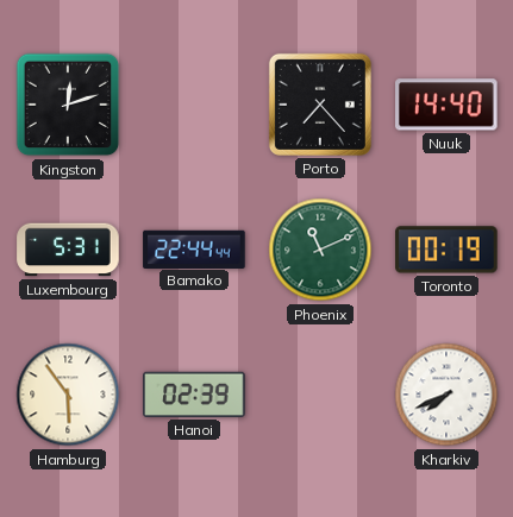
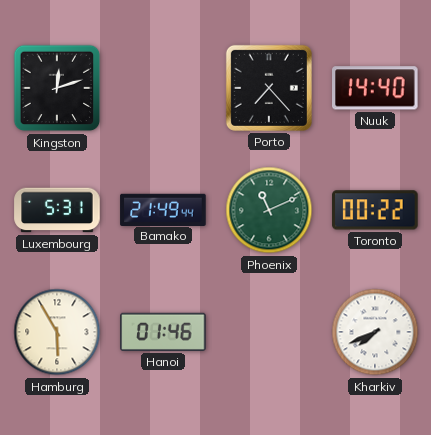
Bamako: 22:44 -> 21:49 (163, 209)
Toronto: 00:19 -> 00:22 (375, 210)
Hamburg: 5:54 -> 5:55 (57, 332)
Hanoi: 02:39 -> 01:46 (163, 332)
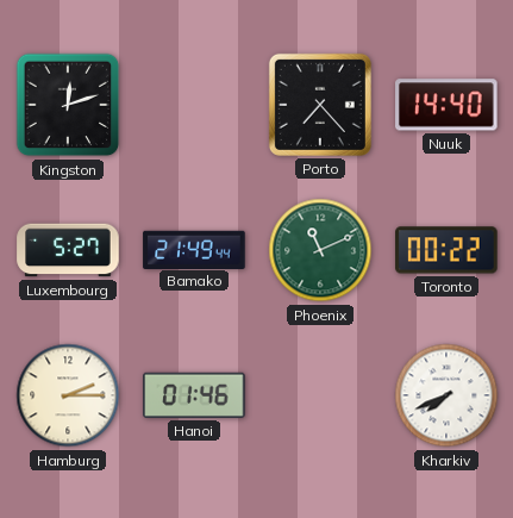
Luxembourg: 5:31 -> 5:27 (68, 250)
Hamburg: 5:55 -> 2:15 (68, 395)
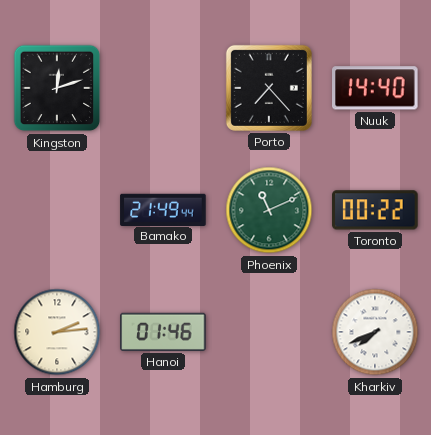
Luxembourg: 5:27 -> none (68, 250)
Hamburg: 2:15 -> 2:14 (57, 332)
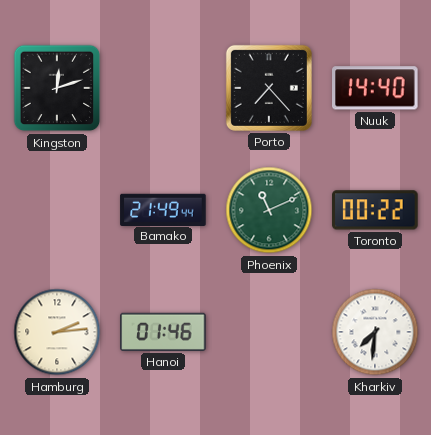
Kharkiv: 7:41 -> 7:31 (375, 332)
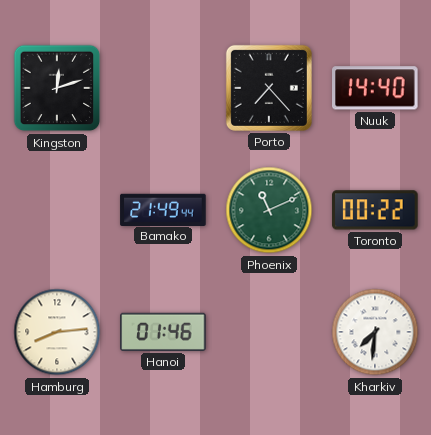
Hamburg: 2:14 -> 8:14 (57, 332)
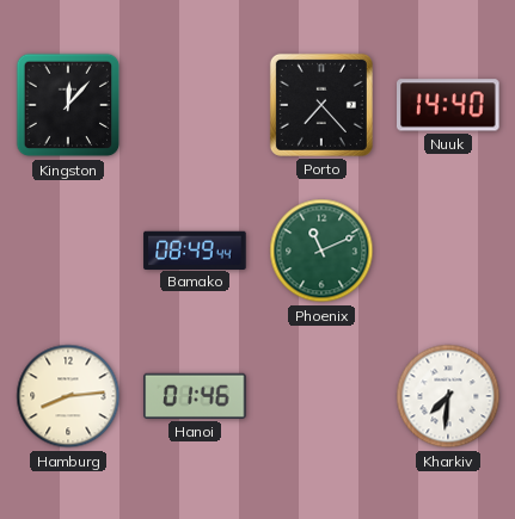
Kingston: 12:12 -> 12:07 (68, 105)
Bamako: 21:49 -> 08:49 (195, 249)
Toronto: 00:22 -> none (375, 210)
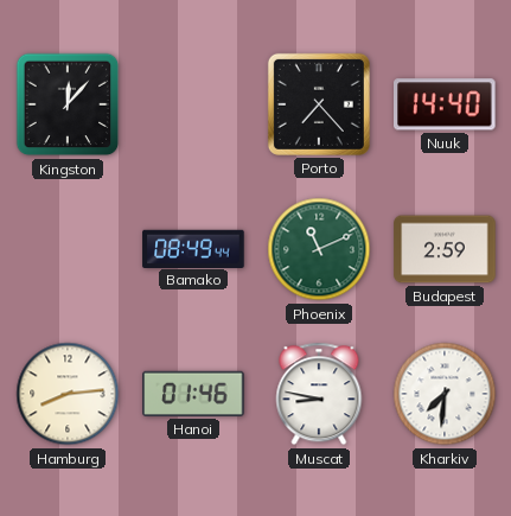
Budapest: none -> 2:59 (445, 249)
Muscat: none -> 8:47 (319, 394)
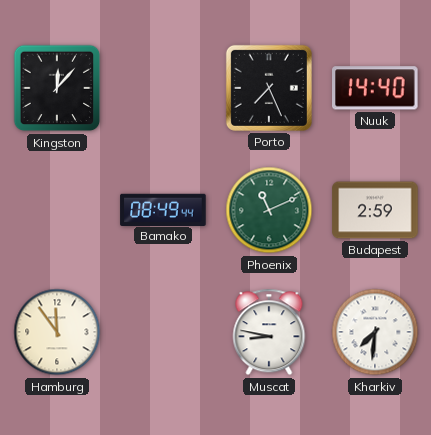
Porto: 7:23 -> 7:26 (269, 88)
Hamburg: 8:14 -> 11:54 (57, 332)
Hanoi: 01:46 -> none (193, 394)
